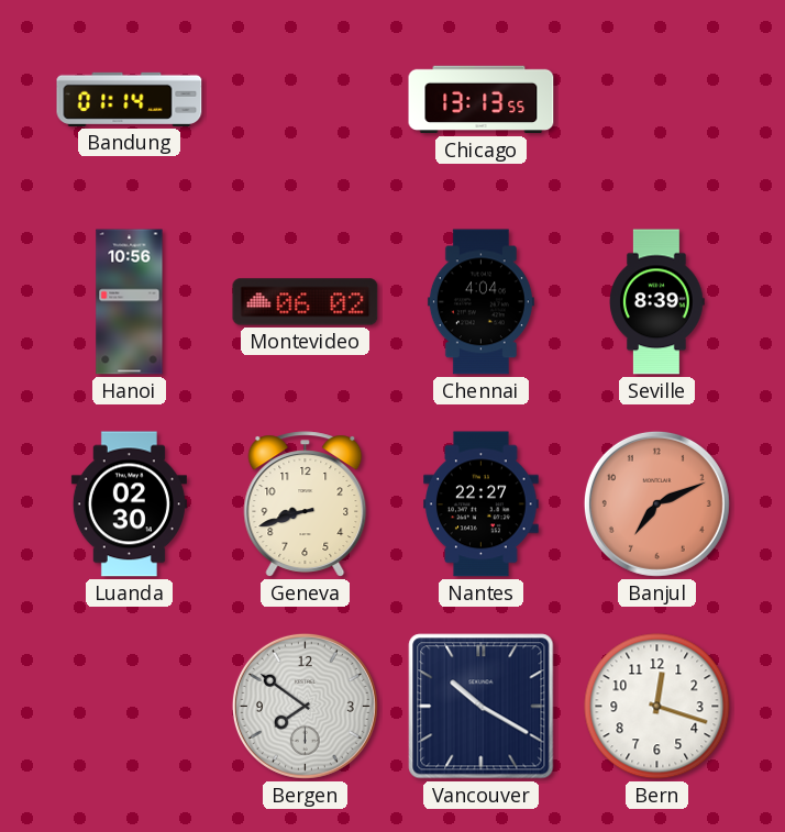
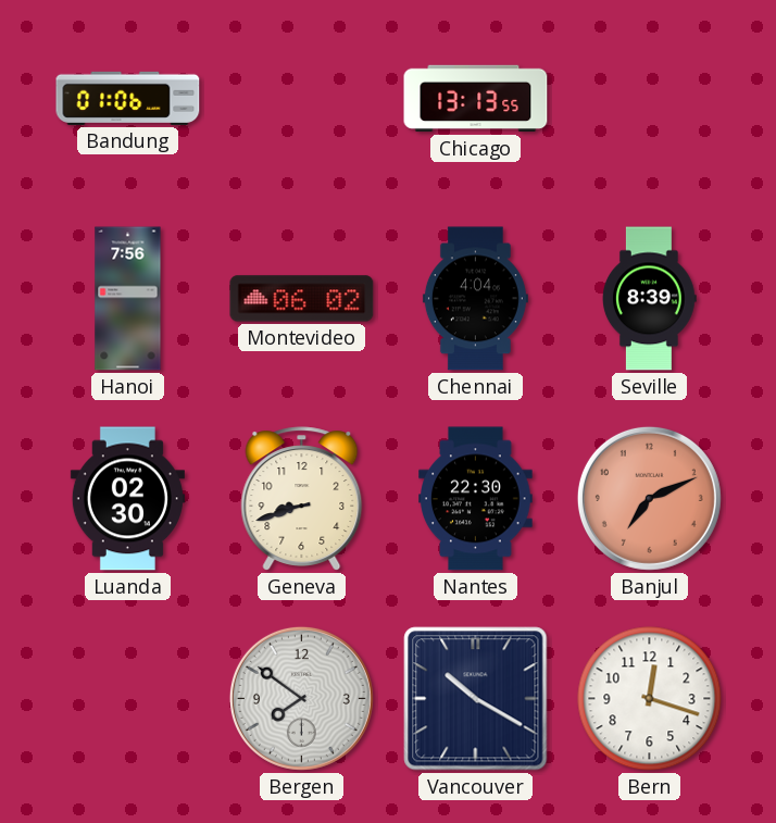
Bandung: 01:14 -> 01:06 (128, 98)
Hanoi: 10:56 -> 7:56 (128, 299)
Nantes: 22:27 -> 22:30 (476, 499)
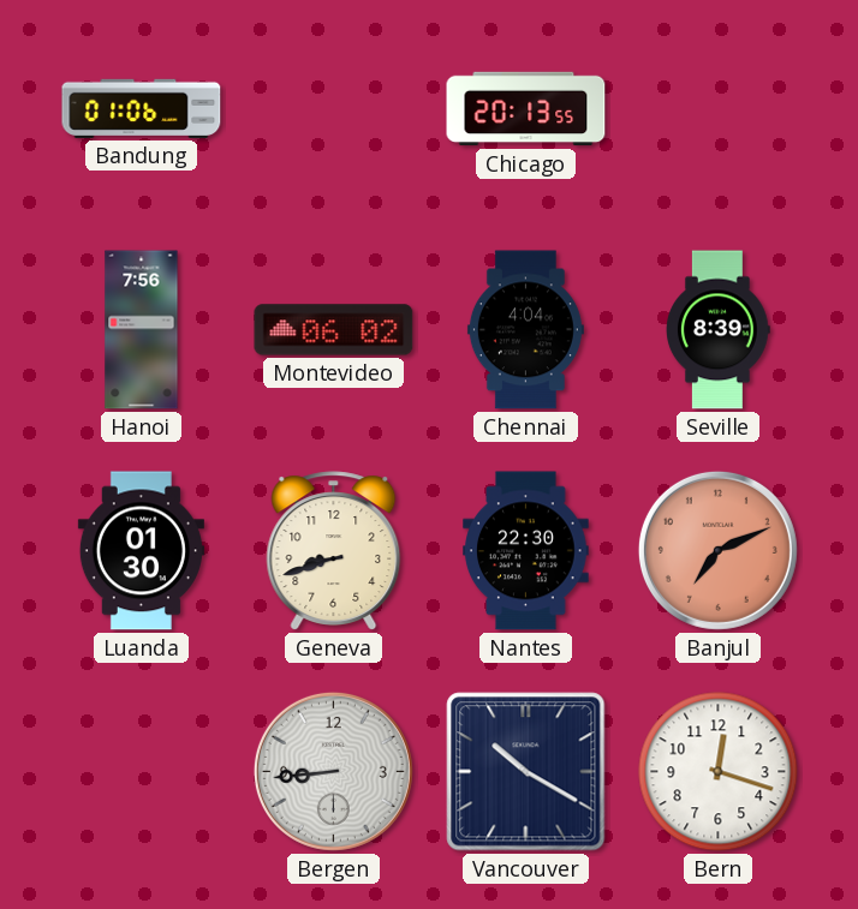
Chicago: 13:13 -> 20:13 (526, 109)
Luanda: 02:30 -> 01:30 (141, 551)
Bergen: 7:51 -> 8:44 (333, 771)
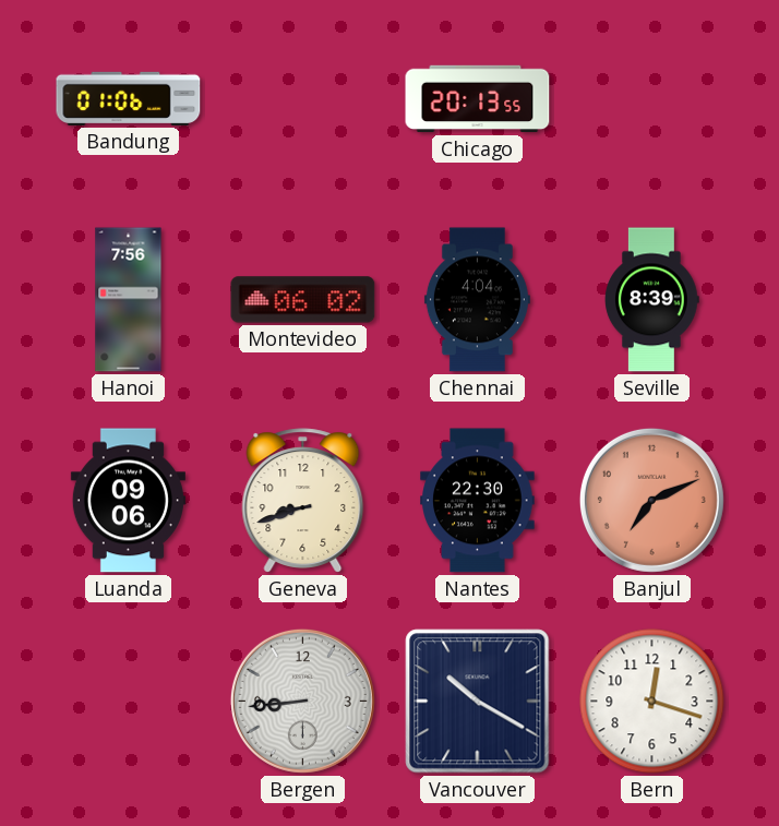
Luanda: 01:30 -> 09:06 (128, 501)
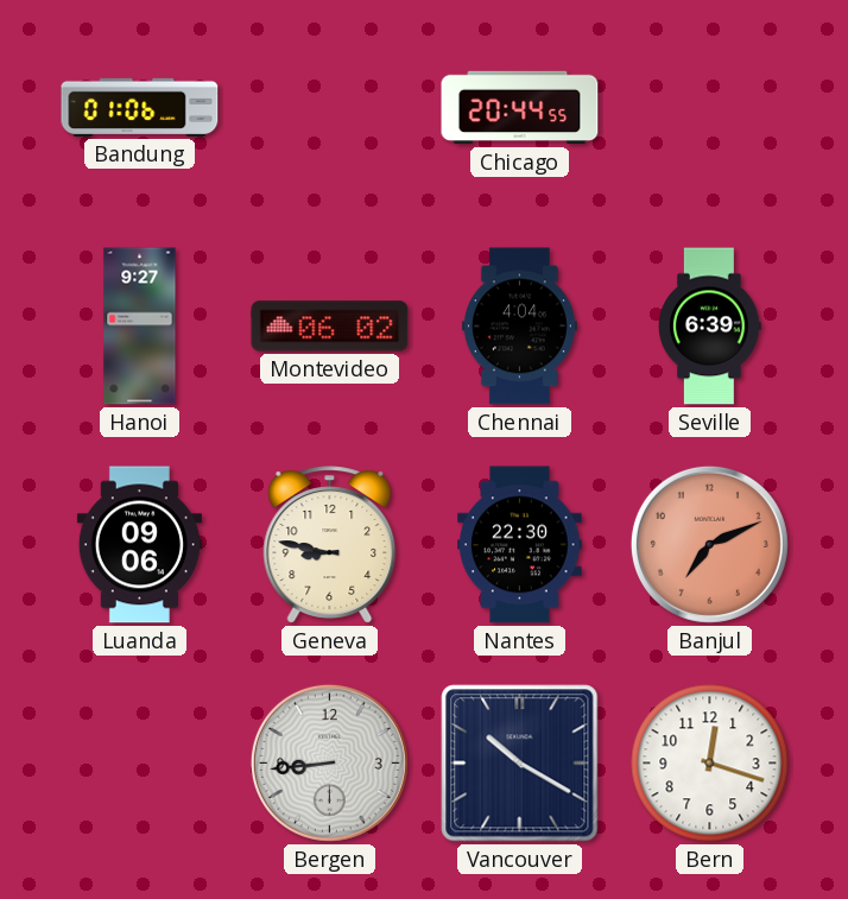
Chicago: 20:13 -> 20:44 (520, 108)
Hanoi: 7:56 -> 9:27 (140, 327)
Seville: 8:39 -> 6:39 (710, 327)
Geneva: 8:42 -> 8:47 (330, 545)
